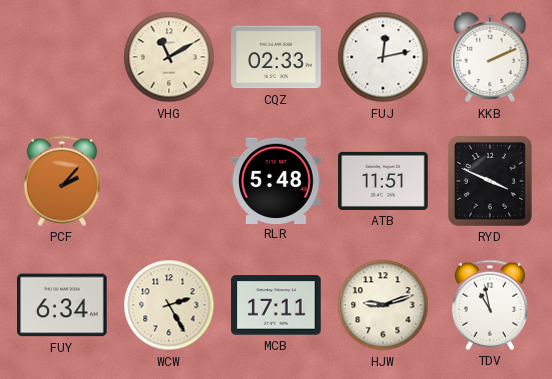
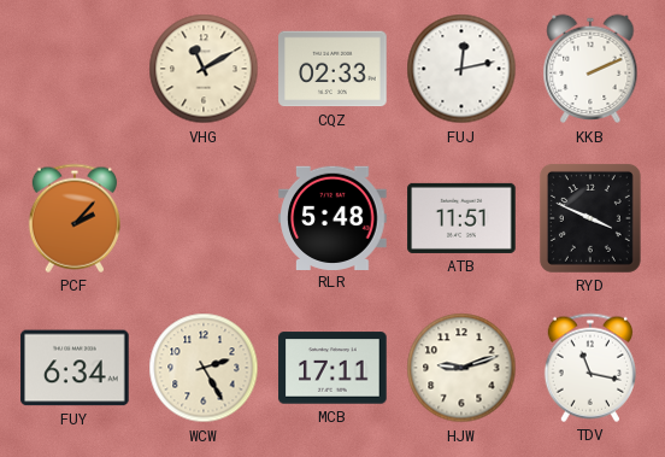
TDV: 10:58 -> 11:17 (590, 368)
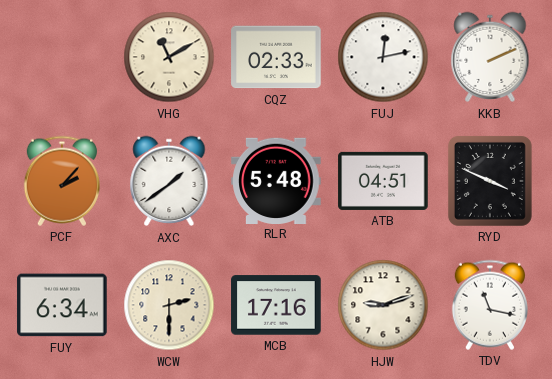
AXC: none -> 1:39 (169, 181)
ATB: 11:51 -> 04:51 (383, 181)
WCW: 2:25 -> 2:30 (169, 305)
MCB: 17:11 -> 17:16 (276, 305)
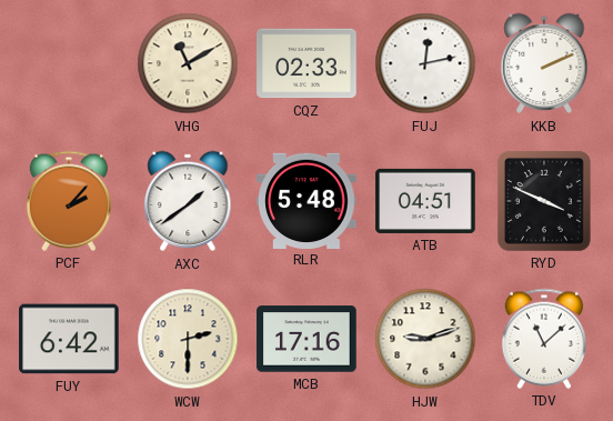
FUY: 6:34 -> 6:42 (69, 339)
TDV: 11:17 -> 11:08 (544, 339)
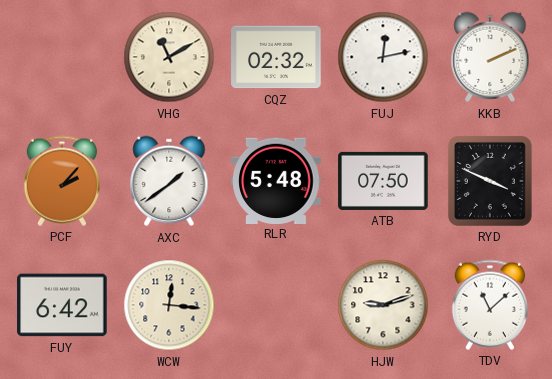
CQZ: 02:33 -> 02:32 (276, 57)
ATB: 04:51 -> 07:50 (383, 181)
WCW: 2:30 -> 12:16 (169, 305)
MCB: 17:16 -> none (306, 339)
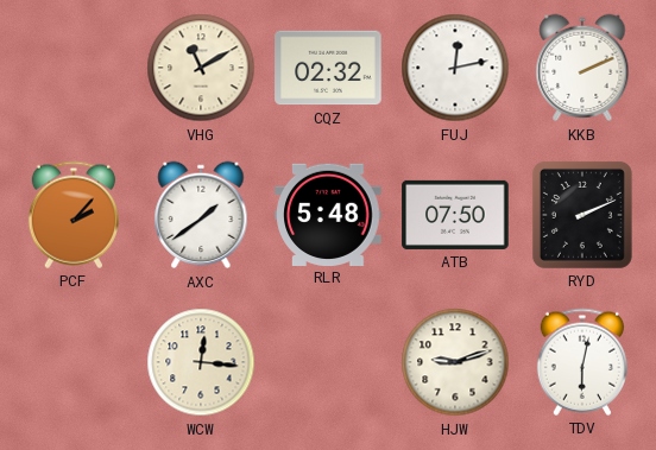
RYD: 3:49 -> 2:11 (582, 215)
FUY: 6:42 -> none (62, 305)
TDV: 11:08 -> 6:02 (582, 362)
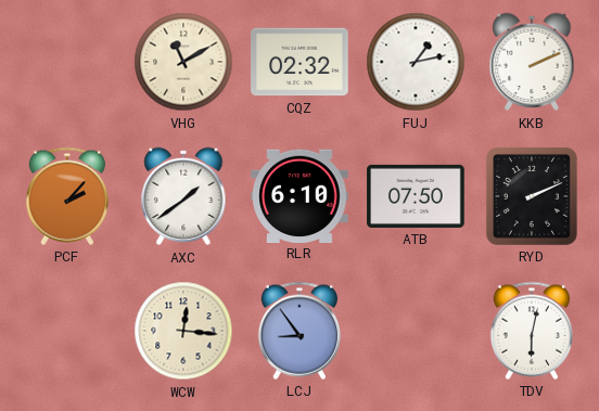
FUJ: 12:13 -> 1:13 (416, 62)
RLR: 5:48 -> 6:10 (299, 195)
LCJ: none -> 8:54 (299, 331)
HJW: 9:12 -> none (455, 362)
